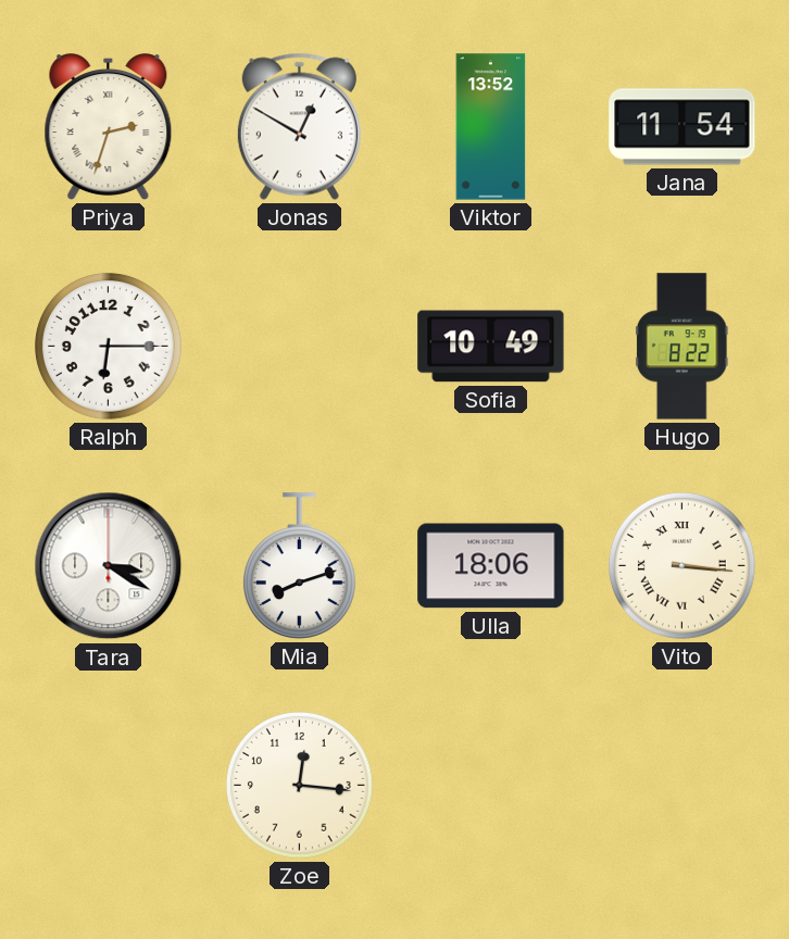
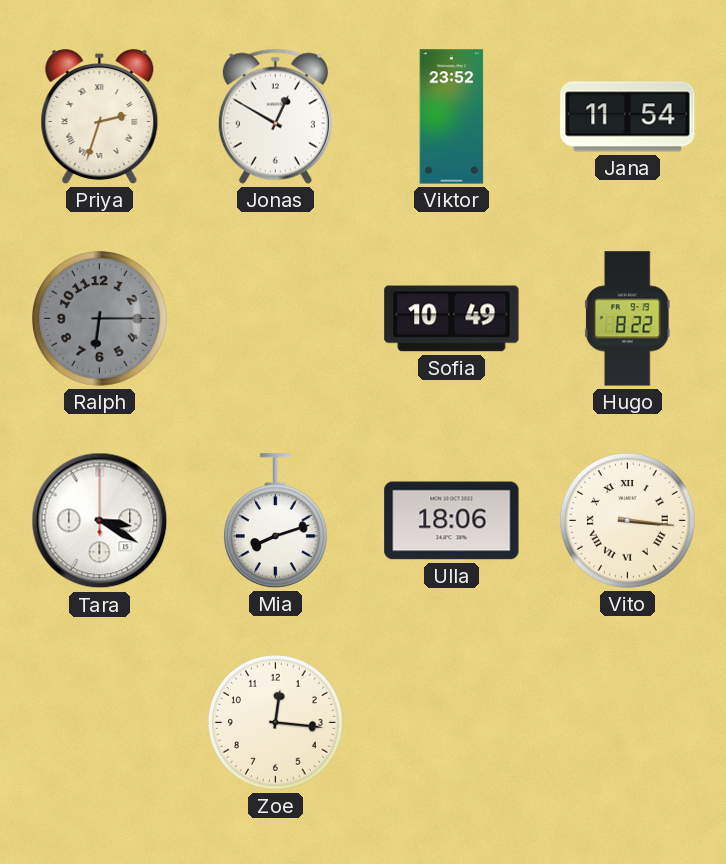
Viktor: 13:52 -> 23:52 (452, 117)
Ralph dial: white -> grey (100, 319)
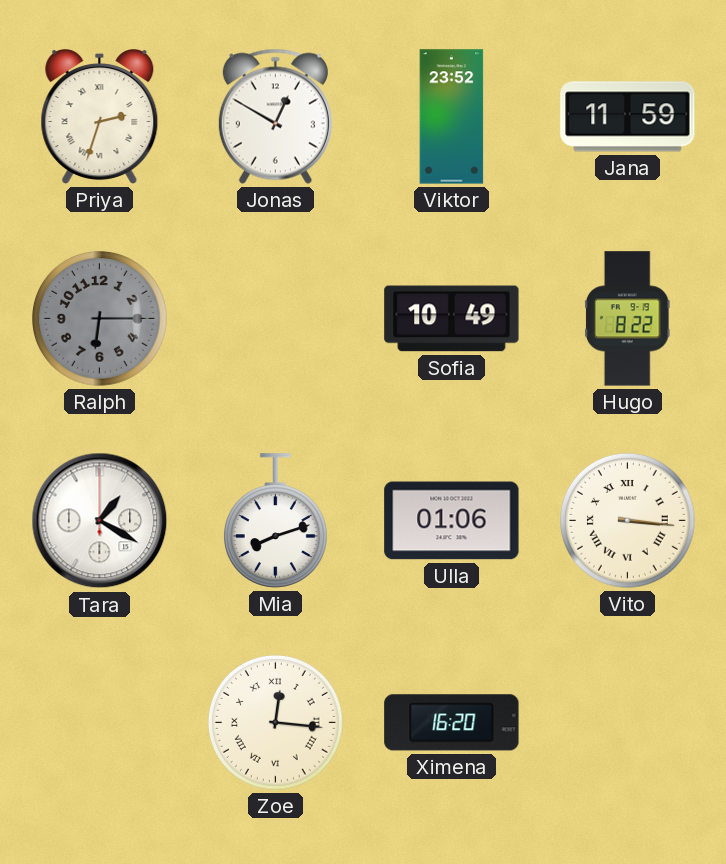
Jana: 11:54 -> 11:59 (628, 117)
Tara: 3:20 -> 1:20 (100, 521)
Ulla: 18:06 -> 01:06 (452, 521)
Zoe numerals: Arabic -> Roman (276, 723)
Ximena: none -> 16:20 (452, 723)
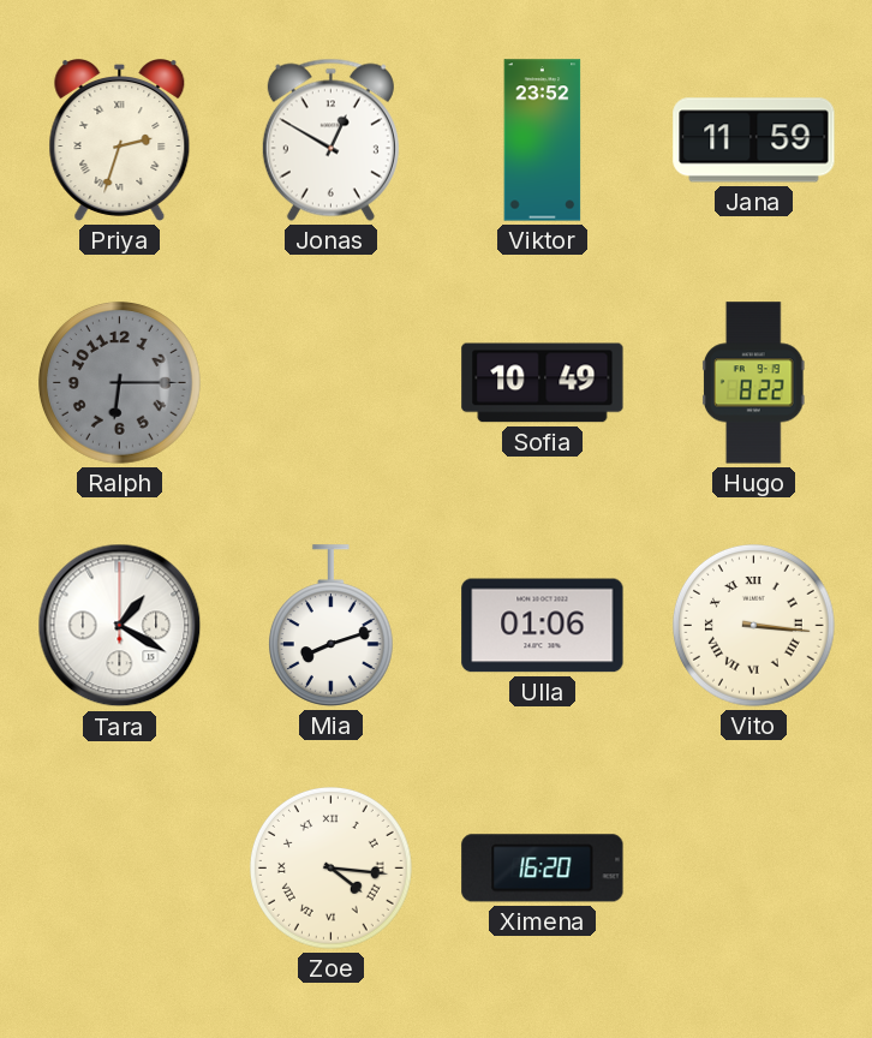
Zoe: 12:16 -> 4:16 (332, 869)
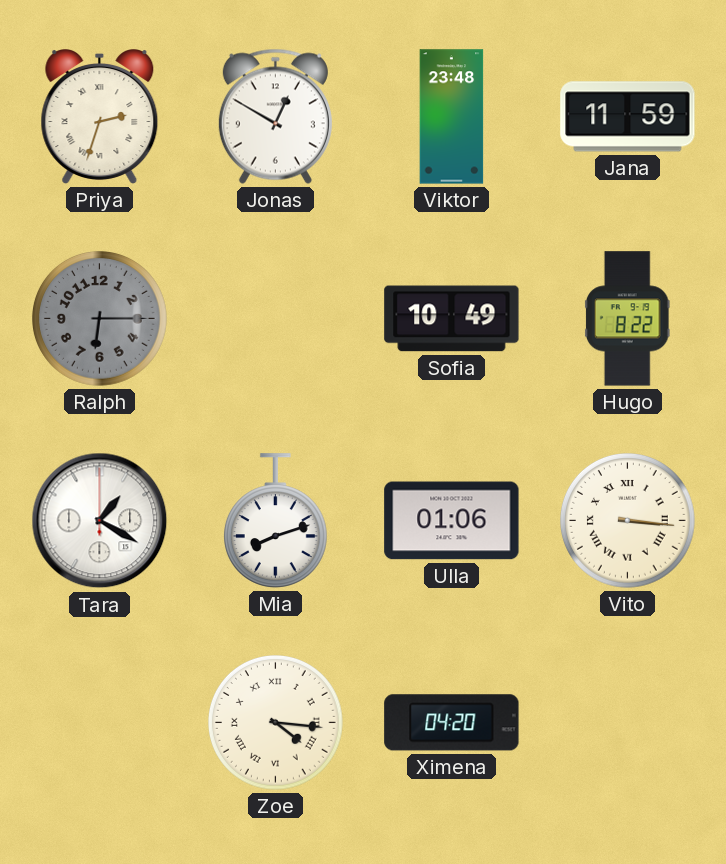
Viktor: 23:52 -> 23:48 (452, 117)
Ximena: 16:20 -> 04:20 (452, 723)
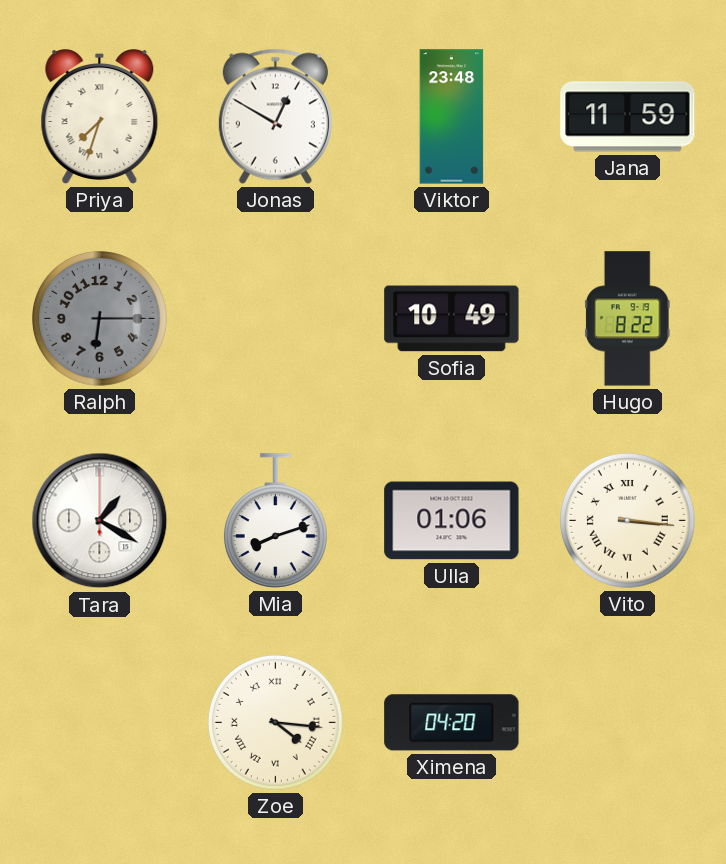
Priya: 2:33 -> 7:33 (100, 117)
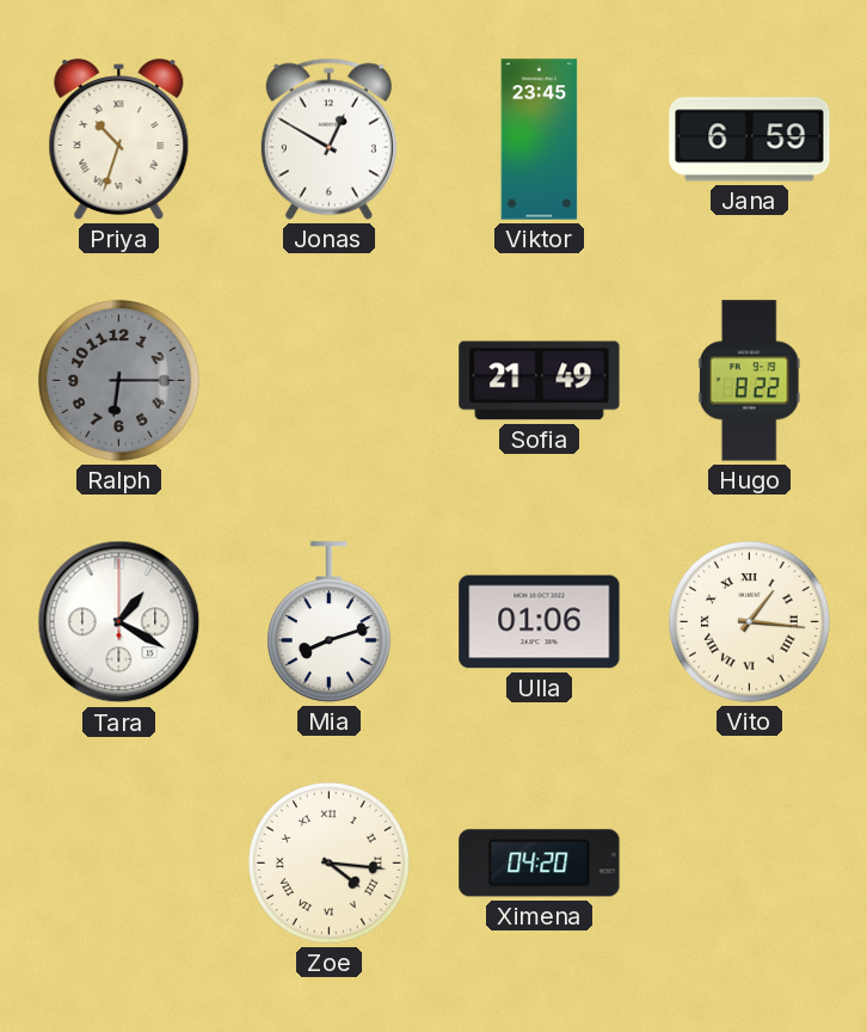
Priya: 7:33 -> 10:33 (119, 140)
Viktor: 23:48 -> 23:45 (540, 140)
Jana: 11:59 -> 6:59 (750, 140)
Sofia: 10:49 -> 21:49 (540, 381)
Vito: 3:16 -> 1:16 (750, 622)
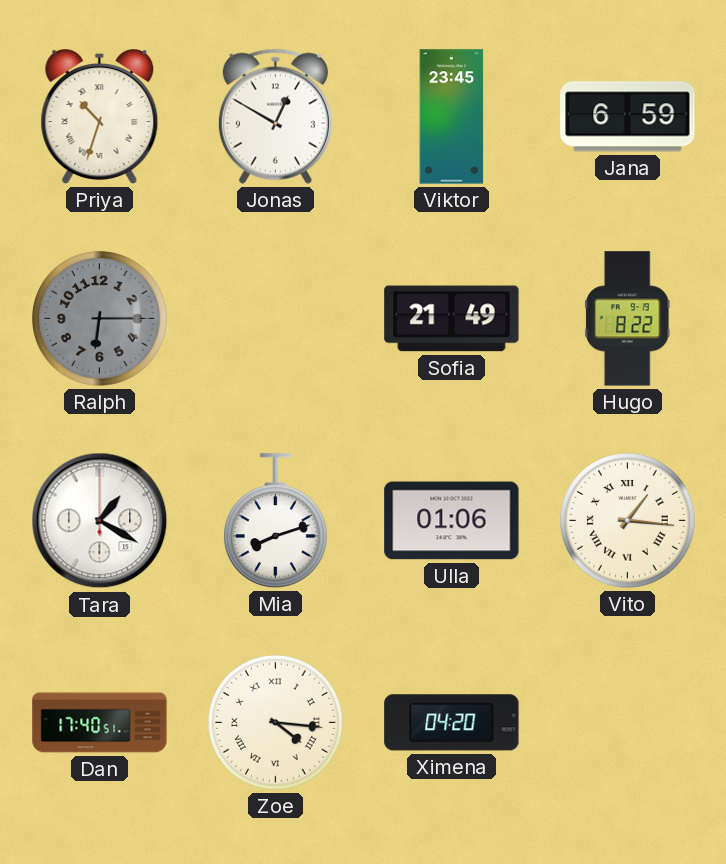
Dan: none -> 17:40 (100, 723)
